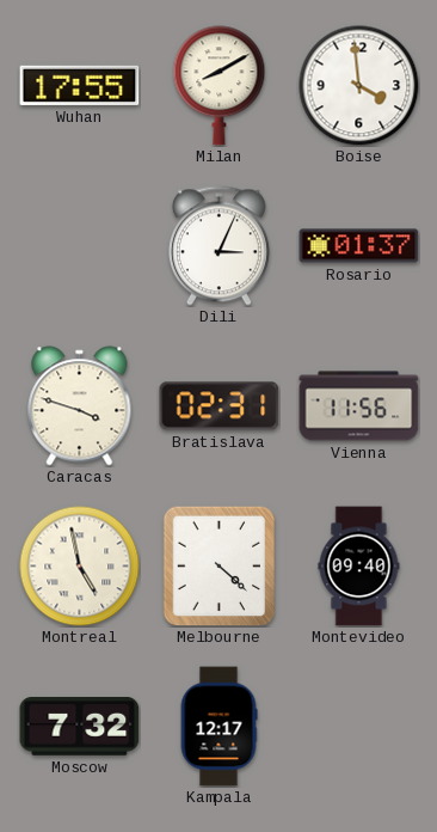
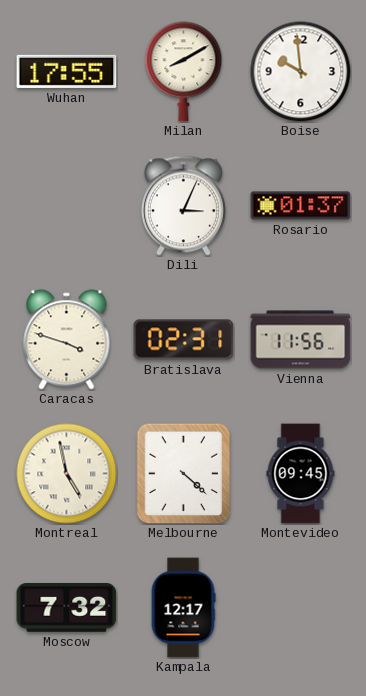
Boise: 3:59 -> 9:59 (301, 72)
Montevideo: 09:40 -> 09:45 (301, 474)
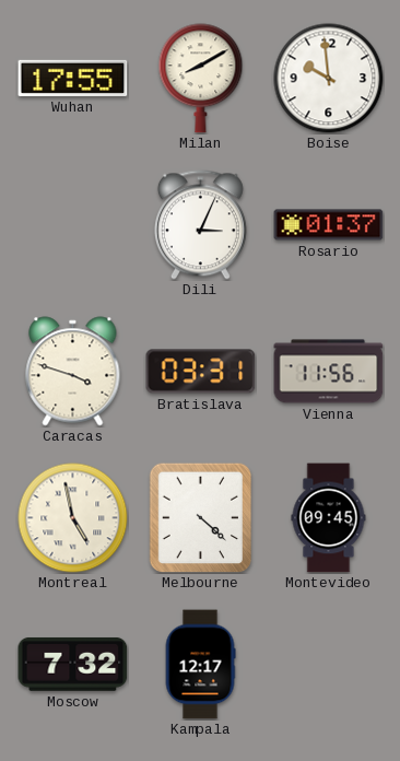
Bratislava: 02:31 -> 03:31 (201, 372)
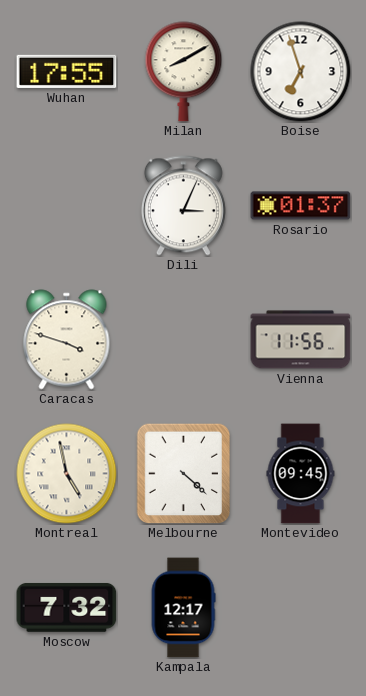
Boise: 9:59 -> 6:57 (301, 72)
Bratislava: 03:31 -> none (201, 372)
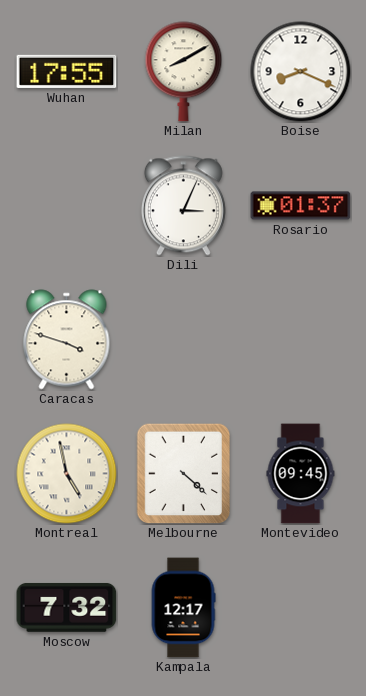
Boise: 6:57 -> 8:19 (301, 72)
Vienna: 11:56 -> none (301, 340)
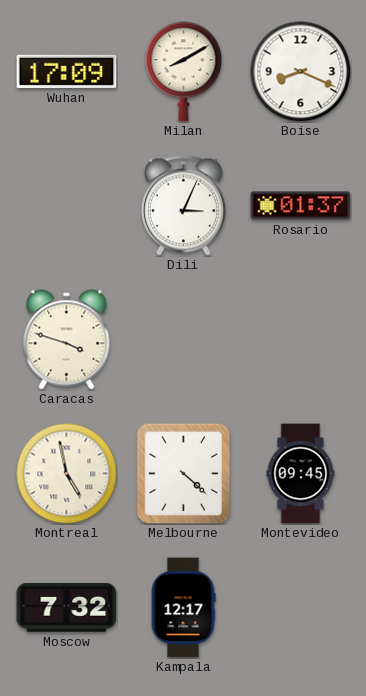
Wuhan: 17:55 -> 17:09 (67, 71)
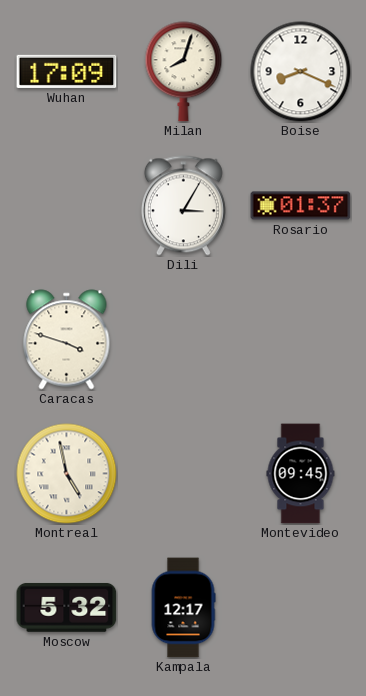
Milan: 8:10 -> 8:03 (184, 72)
Dili: 3:04 -> 3:05 (183, 206)
Melbourne: 4:22 -> none (184, 473)
Moscow: 7:32 -> 5:32 (67, 607)
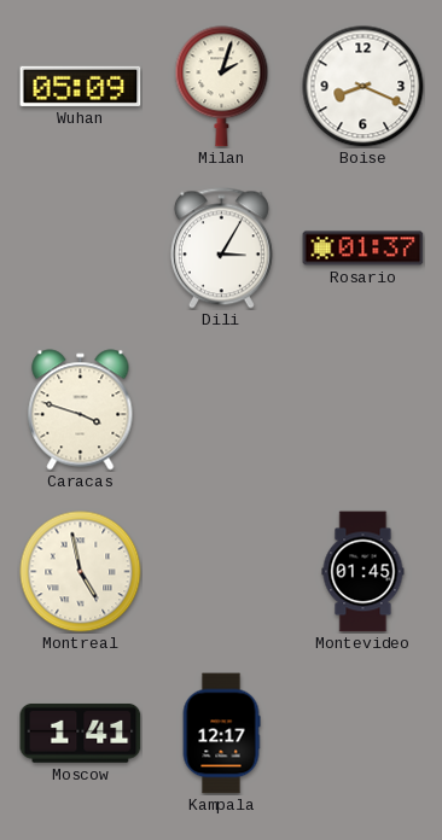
Wuhan: 17:09 -> 05:09 (81, 86)
Milan: 8:03 -> 2:03 (222, 87)
Montevideo: 09:45 -> 01:45 (364, 572)
Moscow: 5:32 -> 1:41 (81, 733)
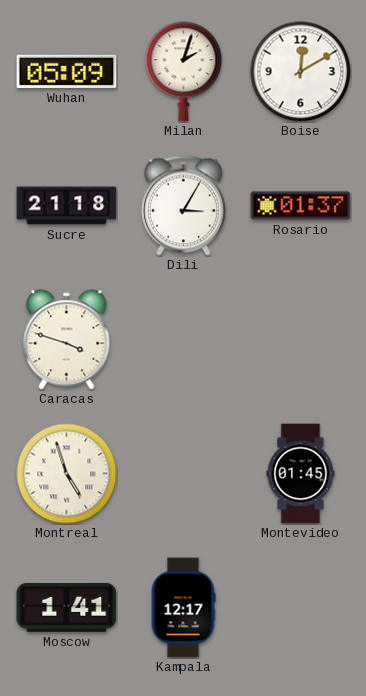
Boise: 8:19 -> 12:10 (301, 72)
Sucre: none -> 21:18 (67, 206)
Montreal: 4:58 -> 4:57 (67, 474)
